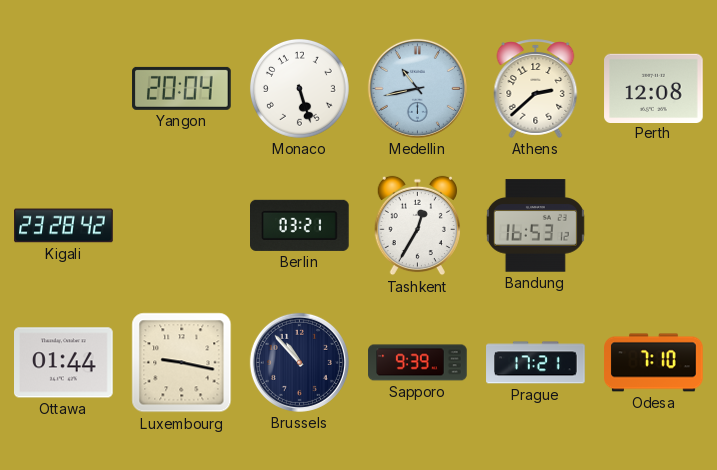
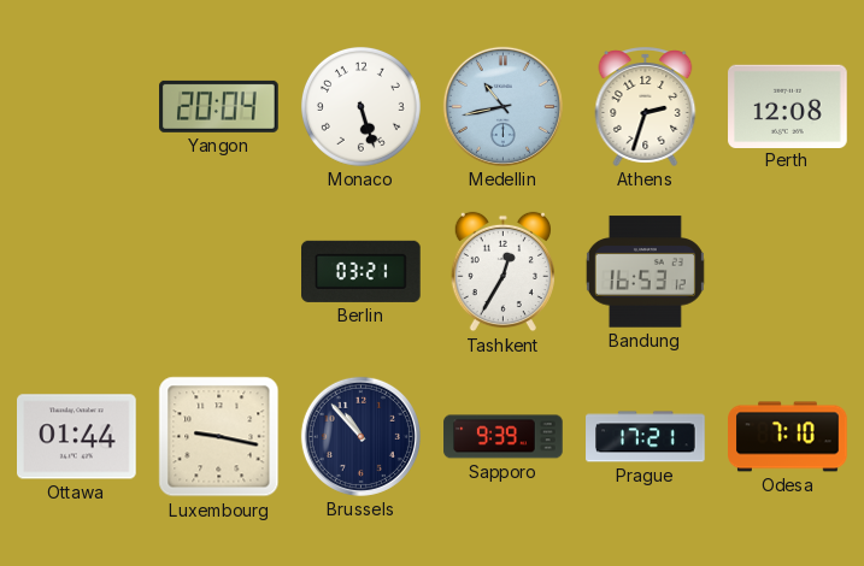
Athens: 2:38 -> 2:33 (646, 106)
Kigali: 23:28 -> none (64, 226)
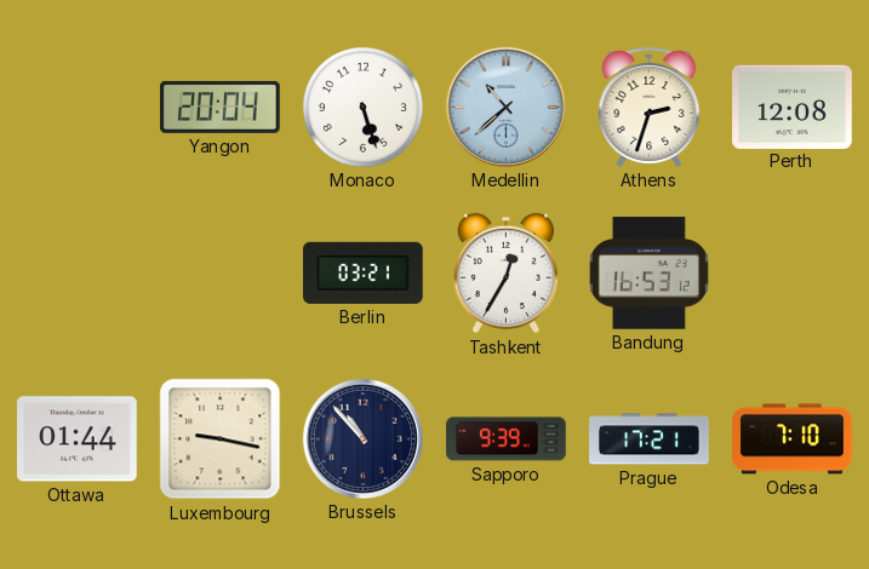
Medellin: 10:43 -> 10:38 (505, 107)
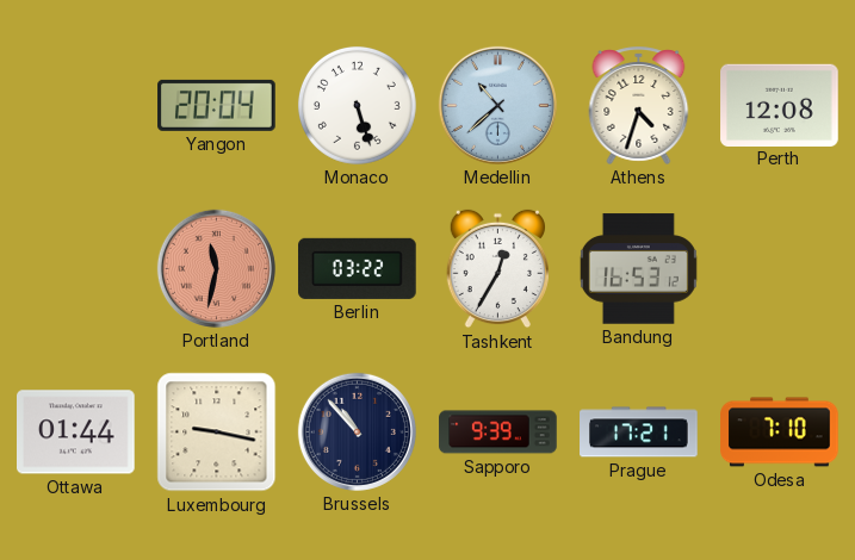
Athens: 2:33 -> 4:33 (639, 105)
Portland: none -> 11:32 (216, 268)
Berlin: 03:21 -> 03:22 (358, 268)
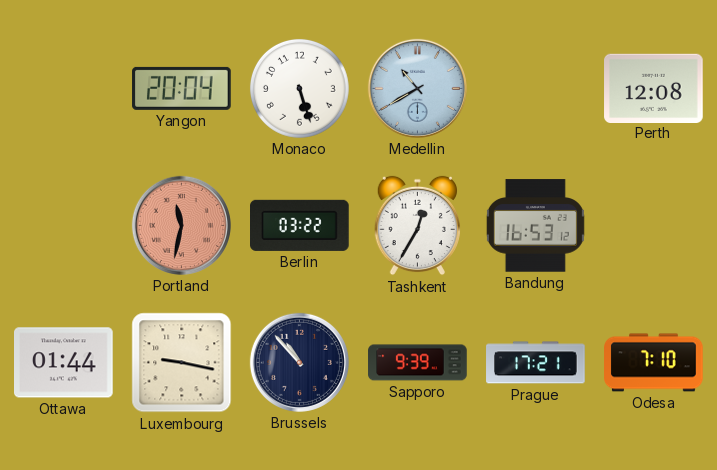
Medellin: 10:38 -> 10:40 (417, 88)
Athens: 4:33 -> none (639, 105)
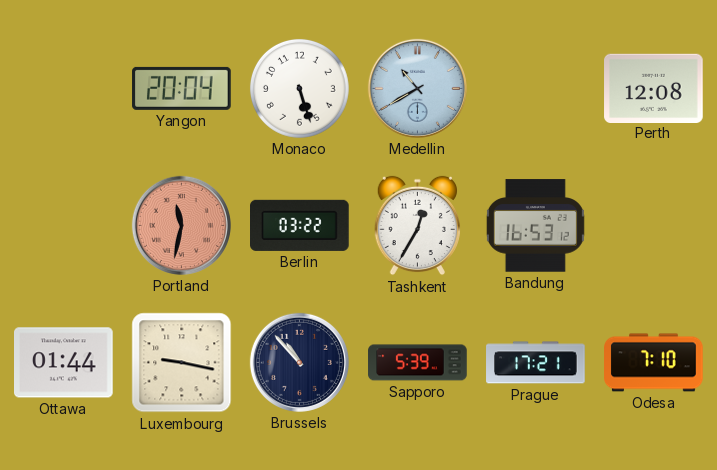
Sapporo: 9:39 -> 5:39 (418, 363)
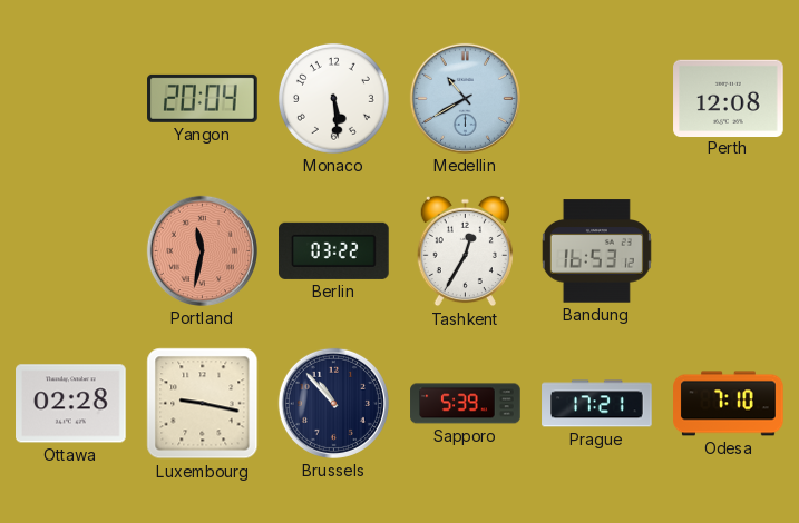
Monaco: 5:27 -> 5:29 (333, 98)
Ottawa: 01:44 -> 02:28 (71, 404)
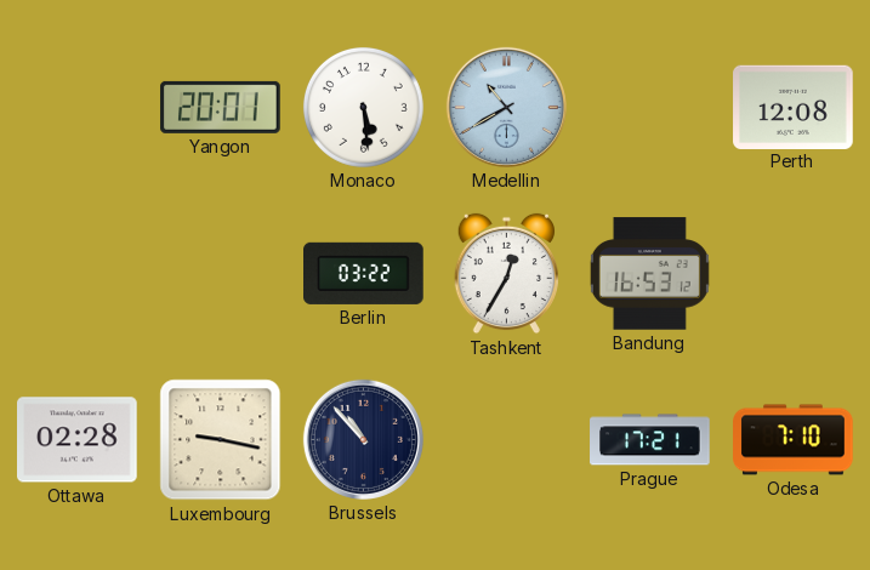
Yangon: 20:04 -> 20:01 (221, 107)
Portland: 11:32 -> none (202, 250)
Sapporo: 5:39 -> none (466, 404)
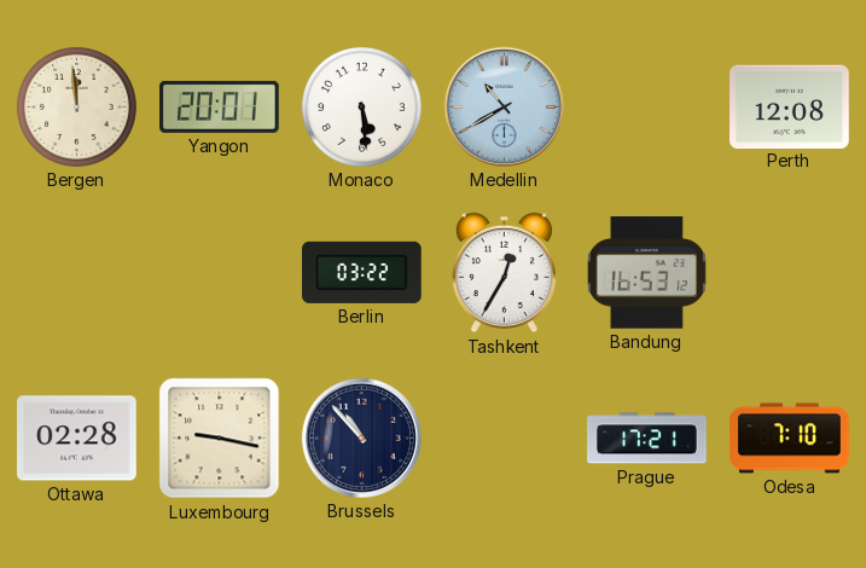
Bergen: none -> 11:59 (76, 106)
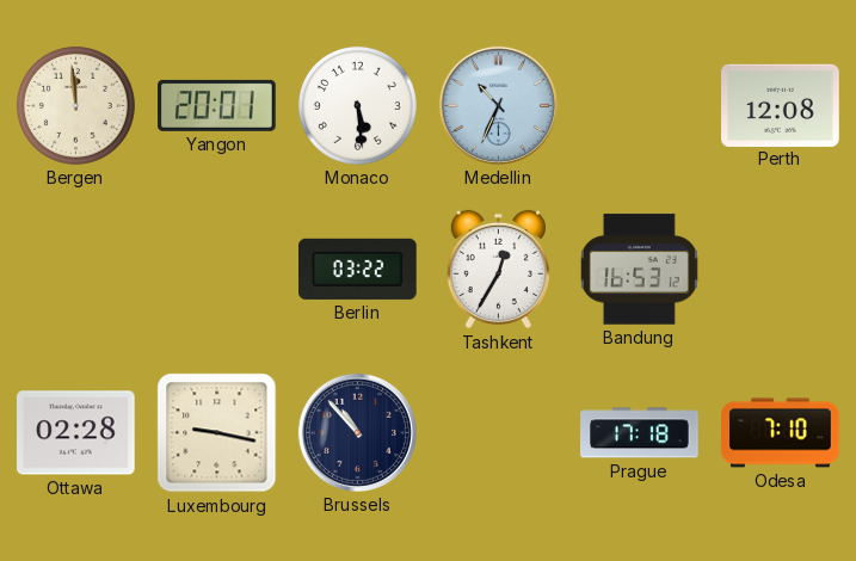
Medellin: 10:40 -> 10:34 (498, 105)
Prague: 17:21 -> 17:18 (640, 433)
